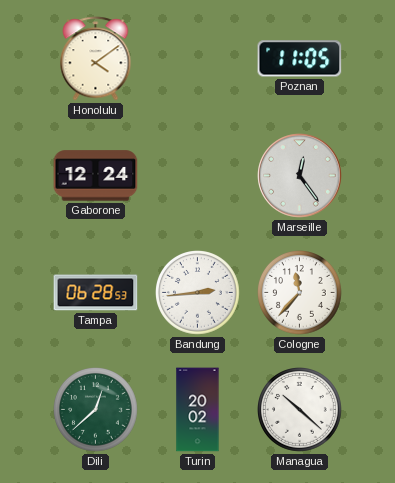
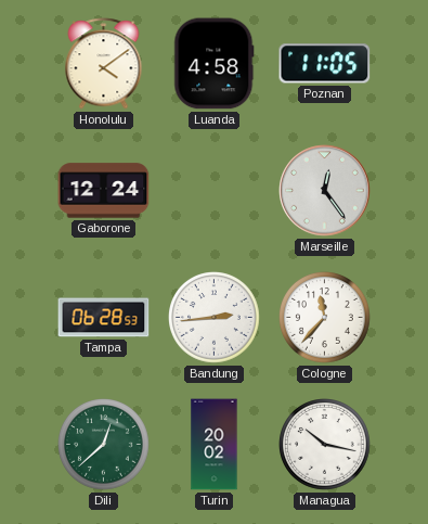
Luanda: none -> 4:58 (215, 64)
Managua: 10:22 -> 10:17 (325, 445)
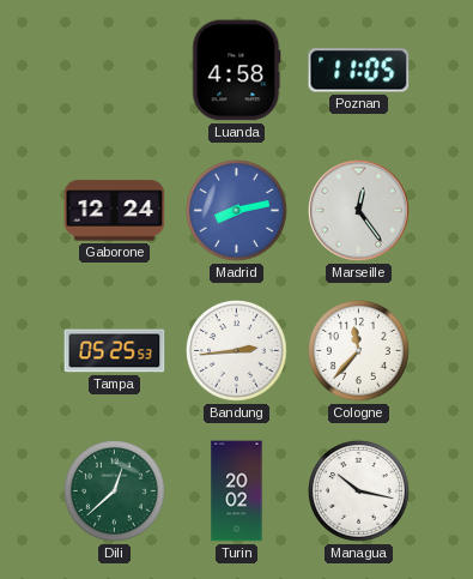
Honolulu: 4:09 -> none (104, 64)
Madrid: none -> 8:13 (237, 211)
Tampa: 06:28 -> 05:25 (115, 351)
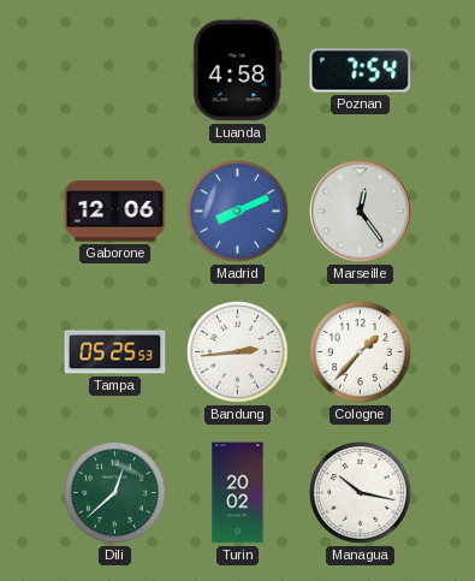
Poznan: 11:05 -> 7:54 (361, 71)
Gaborone: 12:24 -> 12:06 (115, 212)
Madrid: 8:13 -> 8:11 (238, 212)
Cologne: 11:37 -> 1:37 (361, 352)
